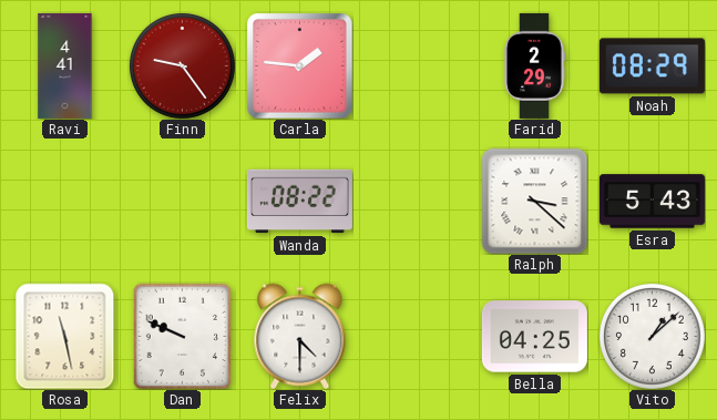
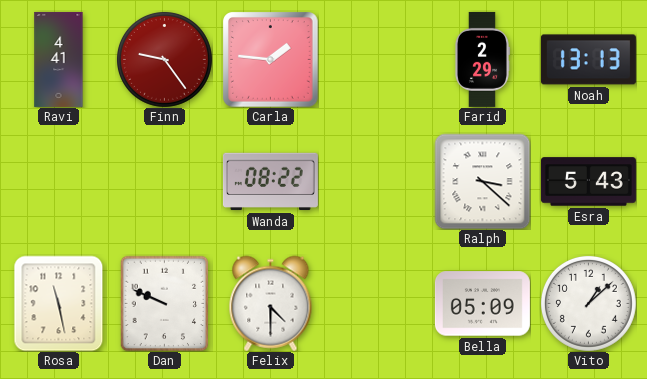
Noah: 08:29 -> 13:13 (588, 60)
Bella: 04:25 -> 05:09 (482, 304)
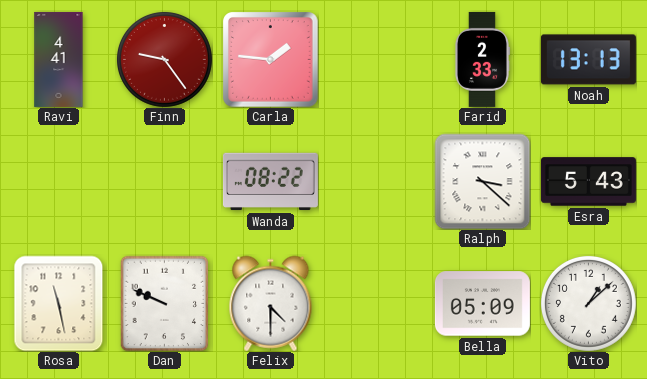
Farid: 2:29 -> 2:33 (482, 59)
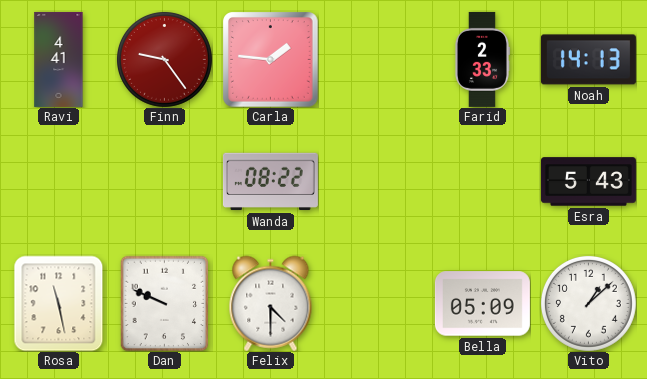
Noah: 13:13 -> 14:13 (588, 60)
Ralph: 3:22 -> none (482, 181)
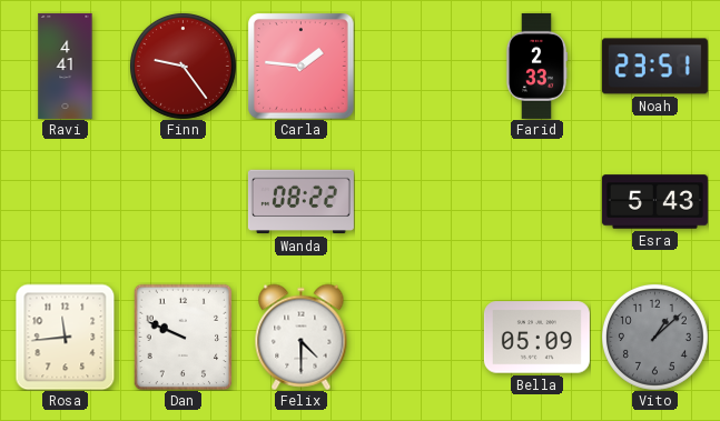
Noah: 14:13 -> 23:51 (654, 67)
Rosa: 11:28 -> 11:44 (66, 337)
Vito dial: white -> grey (654, 337)
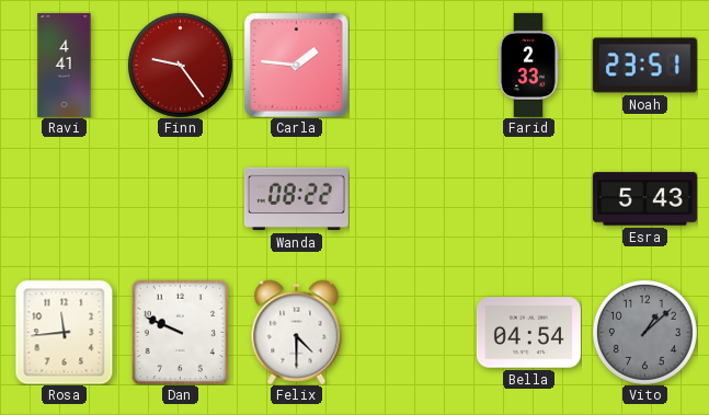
Bella: 05:09 -> 04:54 (528, 333)
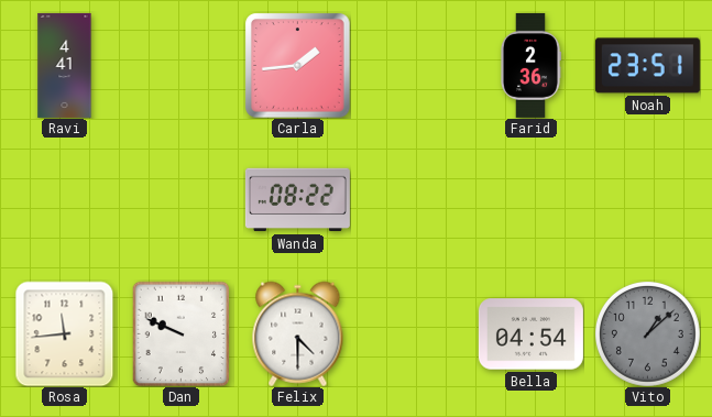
Finn: 9:24 -> none (180, 65)
Carla: 1:46 -> 1:44 (297, 65)
Farid: 2:33 -> 2:36 (530, 65)
Esra: 5:43 -> none (644, 199)
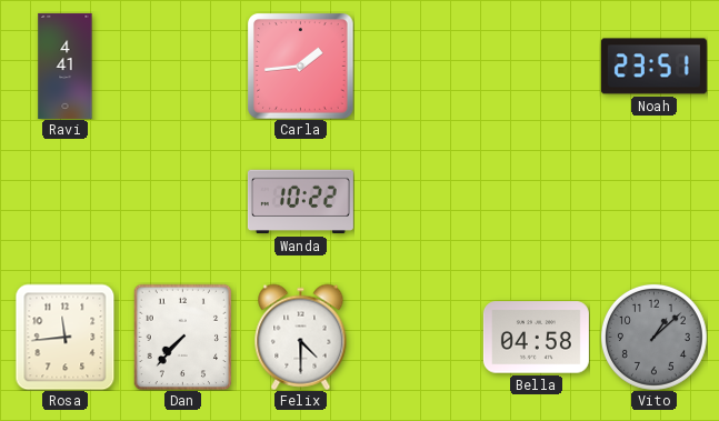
Farid: 2:36 -> none (530, 65)
Wanda: 08:22 -> 10:22 (300, 202)
Dan: 9:49 -> 7:37 (183, 337)
Bella: 04:54 -> 04:58 (536, 338)
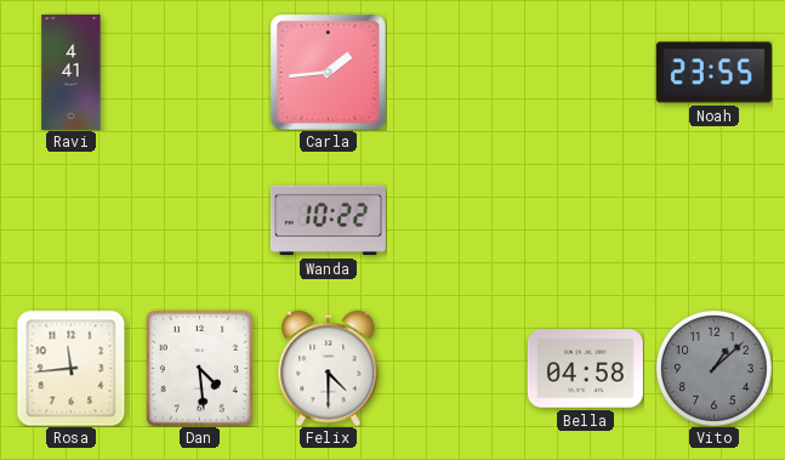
Noah: 23:51 -> 23:55 (713, 73)
Dan: 7:37 -> 4:29 (200, 368)
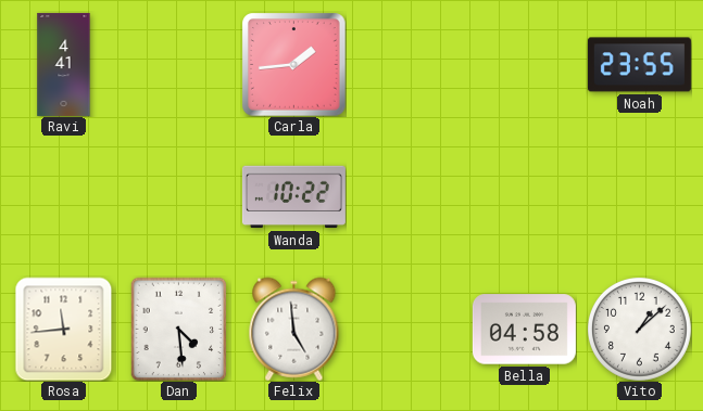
Felix: 4:30 -> 4:59 (294, 329)
Vito dial: grey -> white (639, 329)
